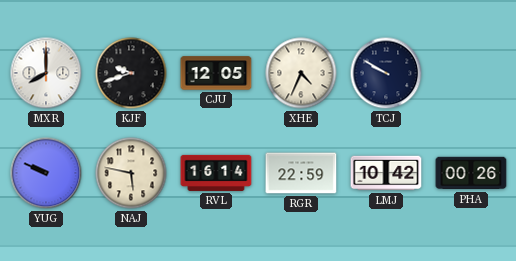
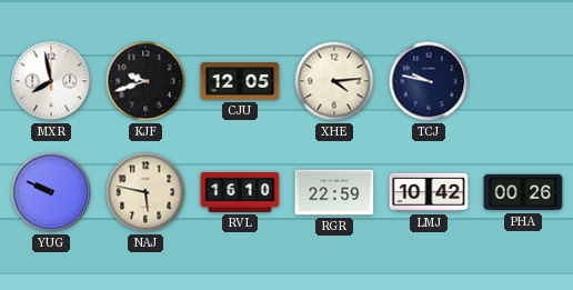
MXR: 8:00 -> 7:58 (51, 81)
XHE: 4:34 -> 4:14 (334, 81)
TCJ: 9:50 -> 9:47 (429, 81)
RVL: 16:14 -> 16:10 (240, 192)
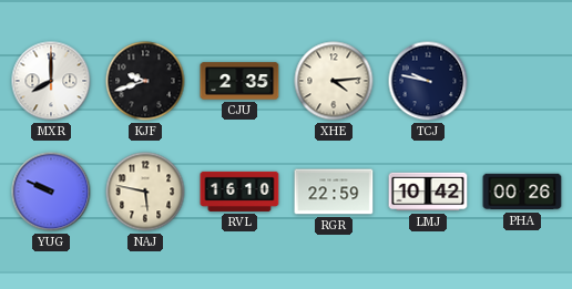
MXR: 7:58 -> 8:00 (51, 81)
CJU: 12:05 -> 2:35 (239, 81)
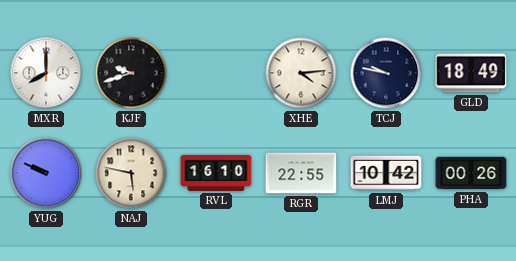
CJU: 2:35 -> none (239, 81)
GLD: none -> 18:49 (471, 73)
RGR: 22:59 -> 22:55 (301, 173)
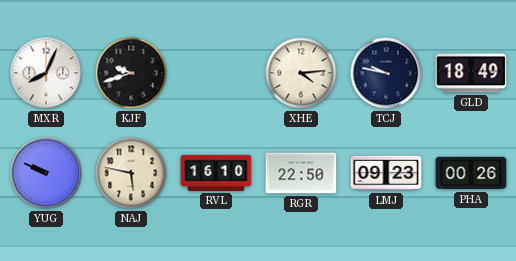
MXR: 8:00 -> 8:04 (46, 73)
RGR: 22:55 -> 22:50 (301, 173)
LMJ: 10:42 -> 09:23 (386, 173)
